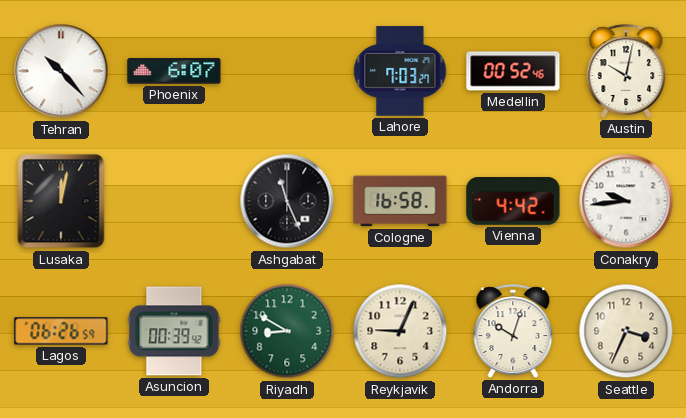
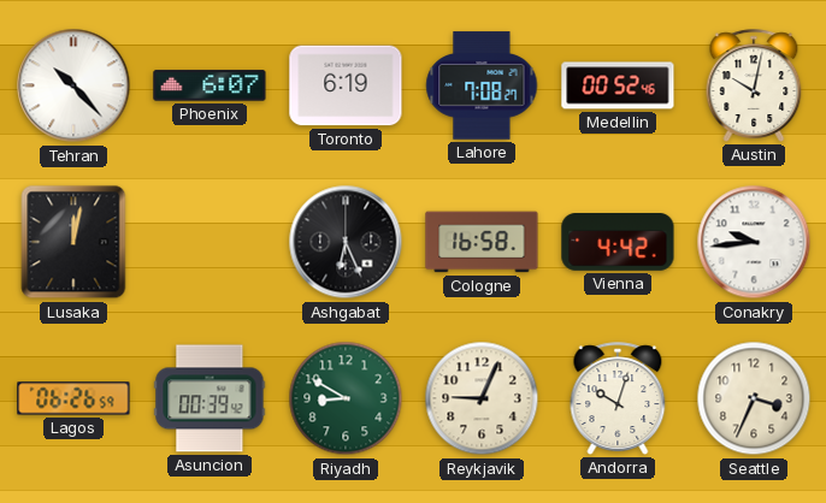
Toronto: none -> 6:19 (346, 85)
Lahore: 7:03 -> 7:08 (482, 85)
Ashgabat: 11:26 -> 6:26 (346, 242)
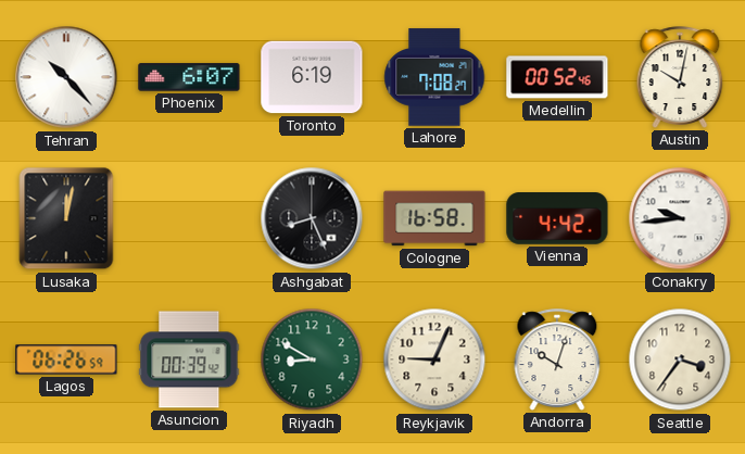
Ashgabat: 6:26 -> 8:26 (312, 218)
Seattle: 3:34 -> 3:36 (680, 360)
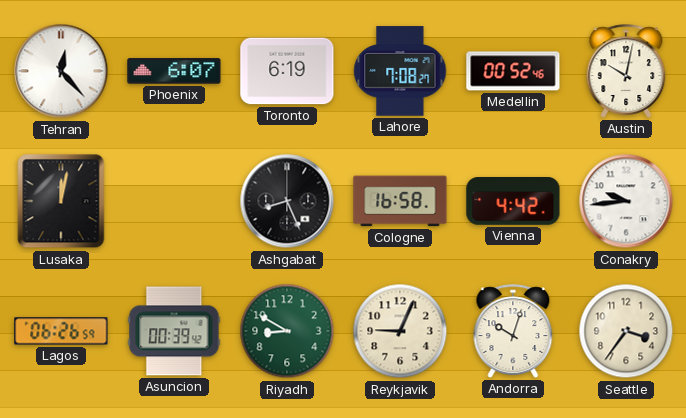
Tehran: 10:23 -> 12:23 (61, 71)
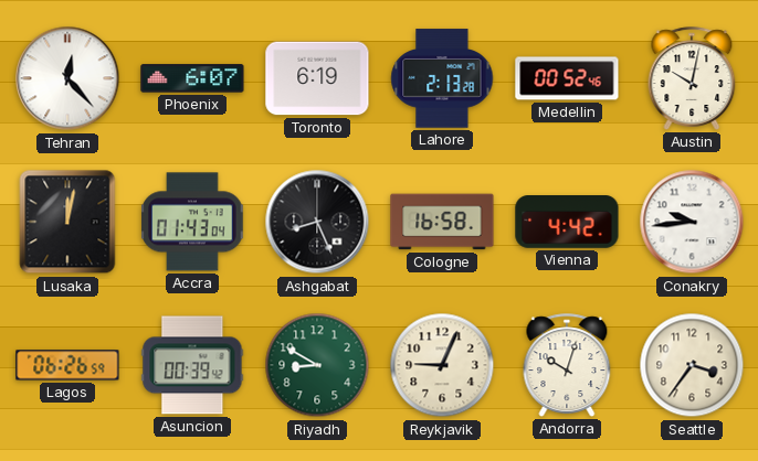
Lahore: 7:08 -> 2:13 (442, 78)
Accra: none -> 01:43 (192, 222)
